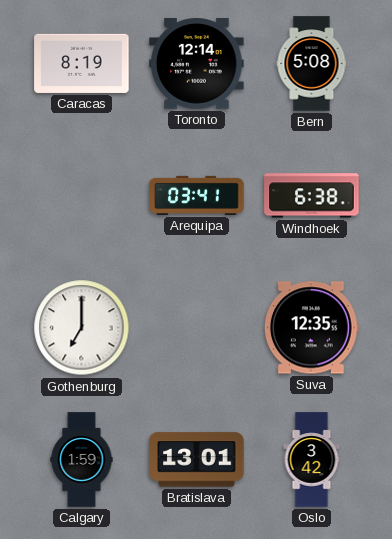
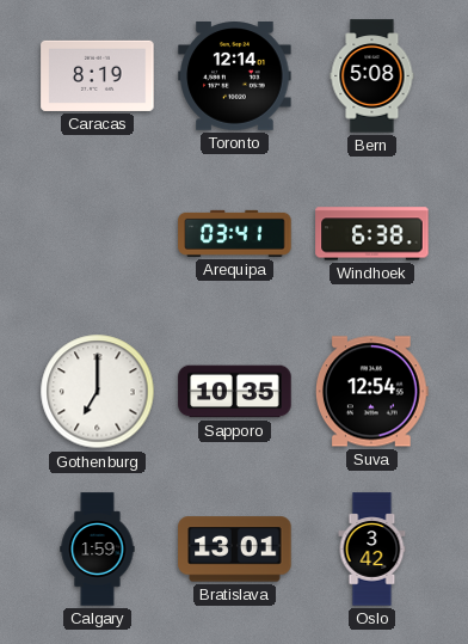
Sapporo: none -> 10:35 (235, 392)
Suva: 12:35 -> 12:54 (371, 392)
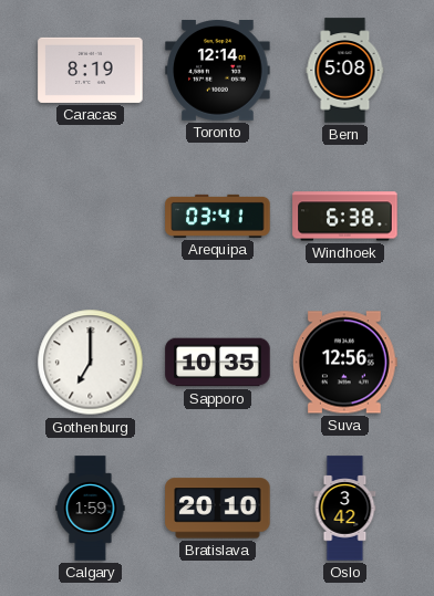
Suva: 12:54 -> 12:56 (344, 363)
Bratislava: 13:01 -> 20:10 (218, 509)
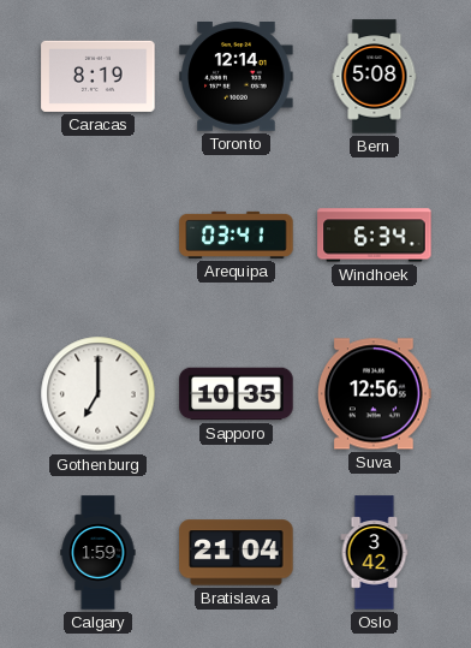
Windhoek: 6:38 -> 6:34 (375, 236)
Bratislava: 20:10 -> 21:04 (237, 553)
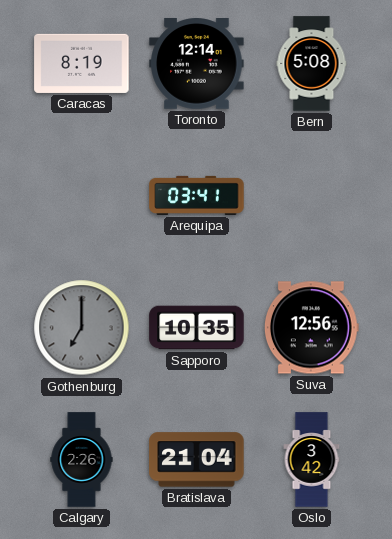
Windhoek: 6:34 -> none (375, 236)
Gothenburg dial: white -> grey (82, 328)
Calgary: 1:59 -> 2:26 (82, 460)
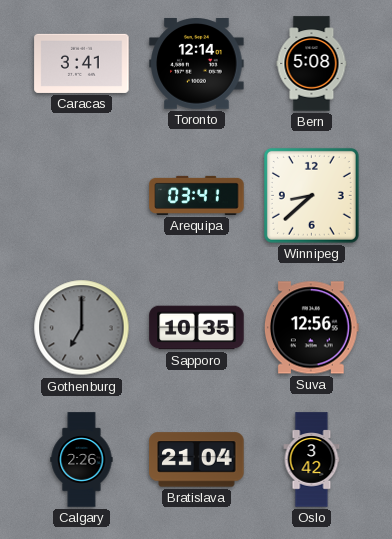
Caracas: 8:19 -> 3:41 (82, 63)
Winnipeg: none -> 8:38 (311, 195)
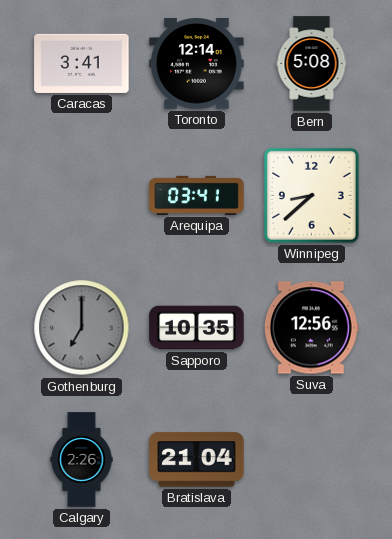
Oslo: 3:42 -> none (312, 460)
